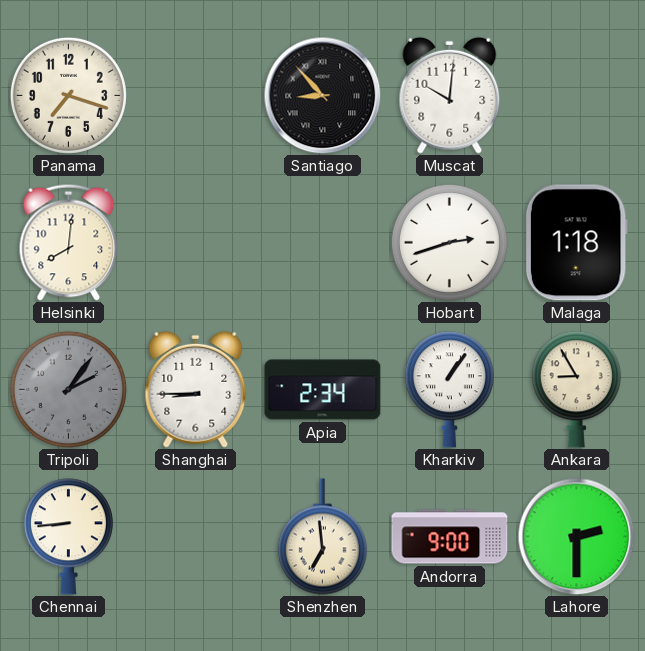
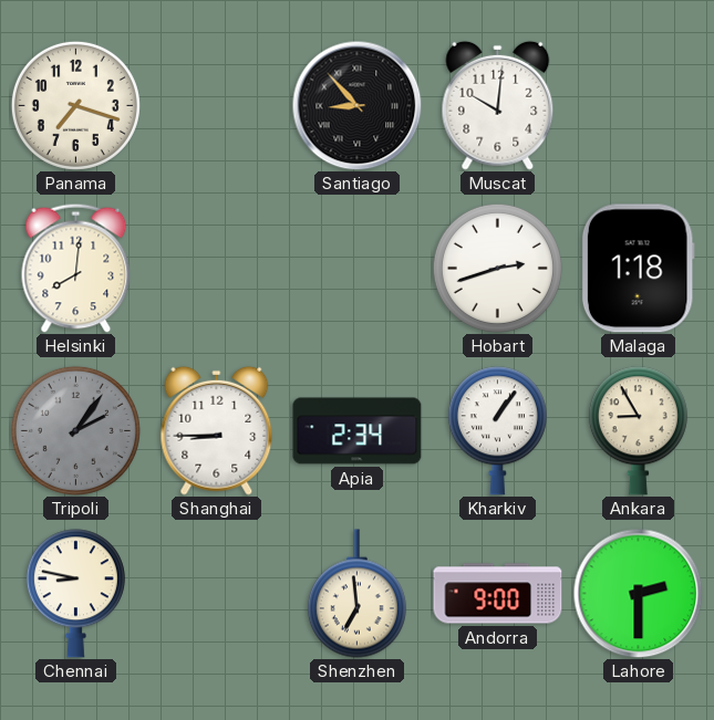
Chennai: 8:44 -> 8:47 (75, 594)
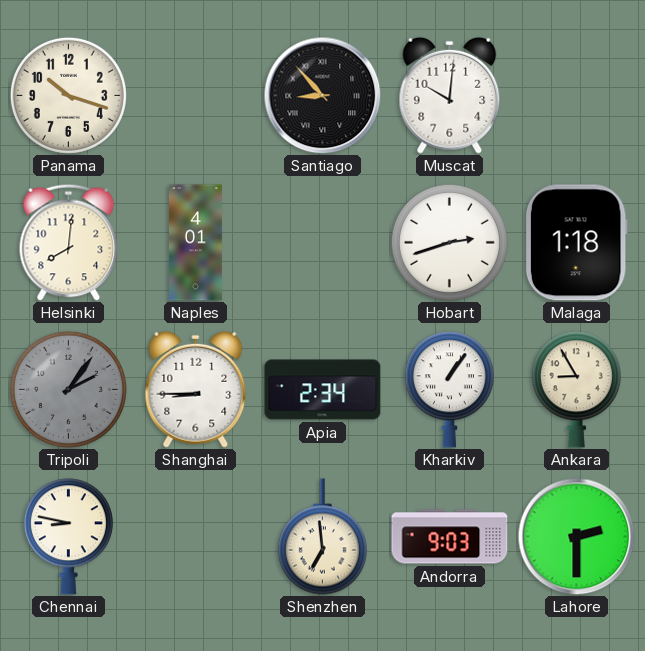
Panama: 7:18 -> 10:18 (68, 95)
Naples: none -> 4:01 (195, 243)
Andorra: 9:00 -> 9:03 (450, 537)
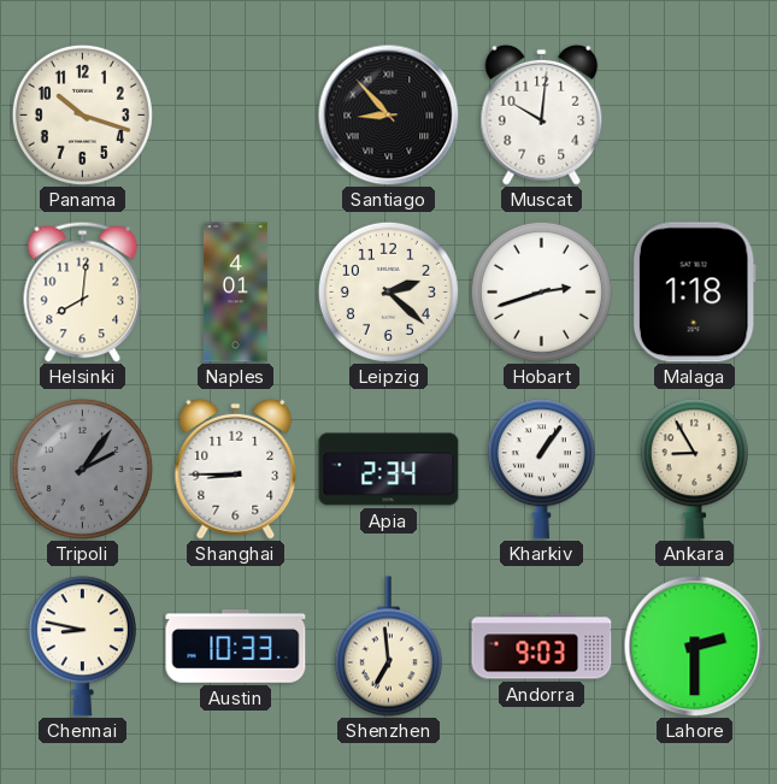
Leipzig: none -> 2:22 (388, 291)
Austin: none -> 10:33 (236, 647)
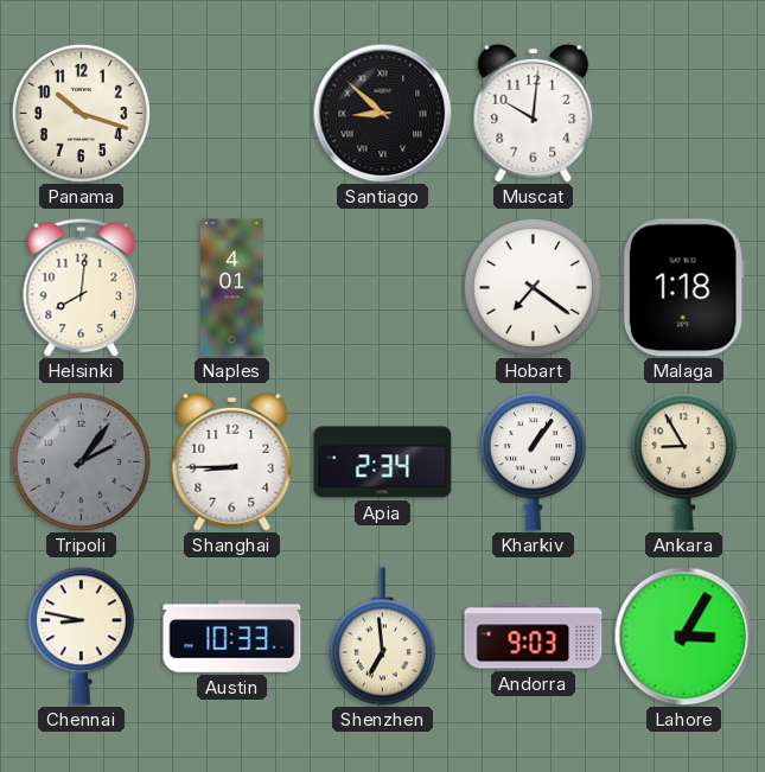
Santiago: 8:53 -> 8:52 (382, 113)
Leipzig: 2:22 -> none (388, 291)
Hobart: 2:42 -> 7:21 (533, 287)
Lahore: 2:30 -> 3:05 (683, 636)
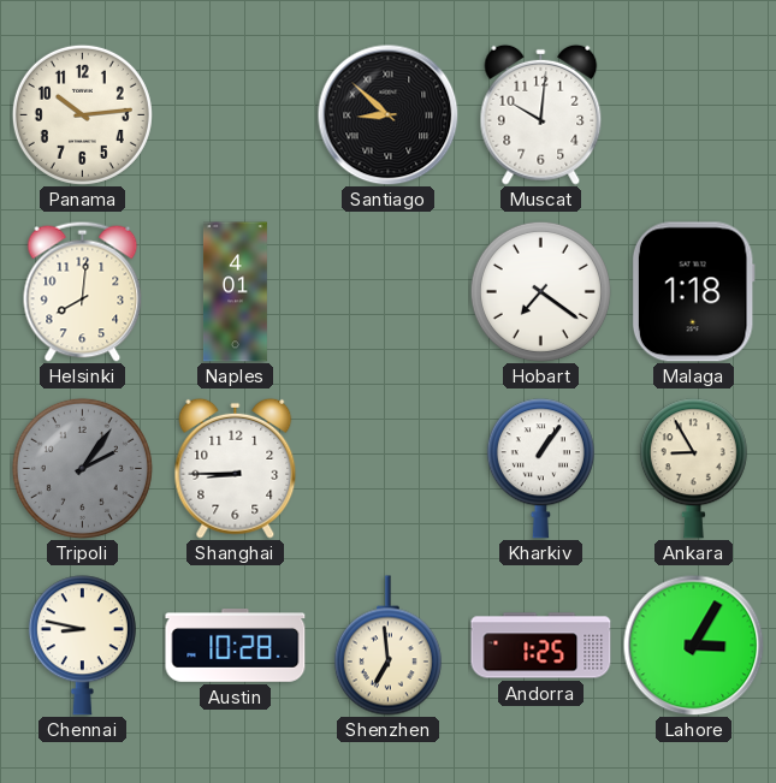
Panama: 10:18 -> 10:14 (82, 114)
Apia: 2:34 -> none (383, 462)
Austin: 10:33 -> 10:28 (236, 646)
Andorra: 9:03 -> 1:25 (541, 646)
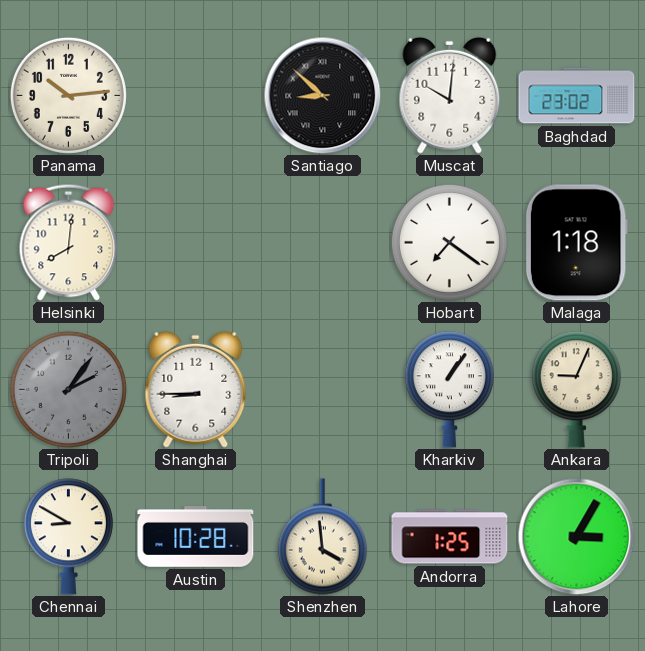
Baghdad: none -> 23:02 (577, 96)
Naples: 4:01 -> none (235, 292)
Ankara: 8:55 -> 9:04 (576, 390)
Chennai: 8:47 -> 8:50 (68, 537)
Shenzhen: 6:59 -> 3:59 (322, 537)
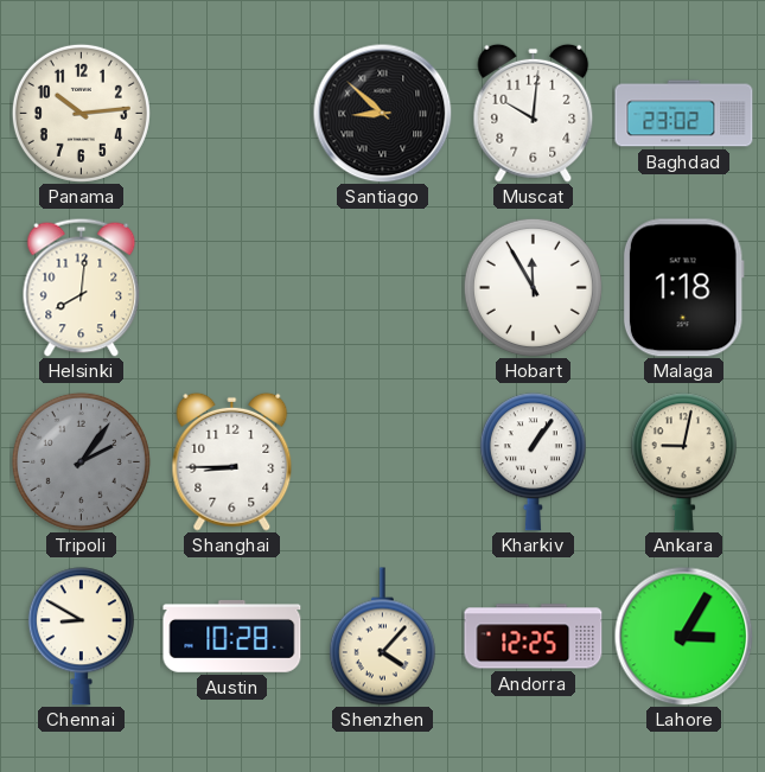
Hobart: 7:21 -> 11:55 (533, 287)
Ankara: 9:04 -> 9:02 (683, 462)
Shenzhen: 3:59 -> 4:07 (382, 637)
Andorra: 1:25 -> 12:25 (534, 637)
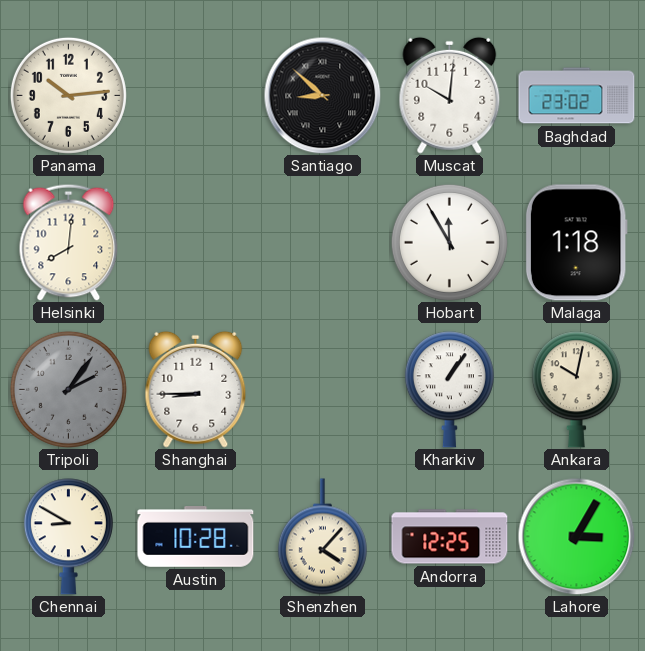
Ankara: 9:02 -> 10:02 (576, 390)
